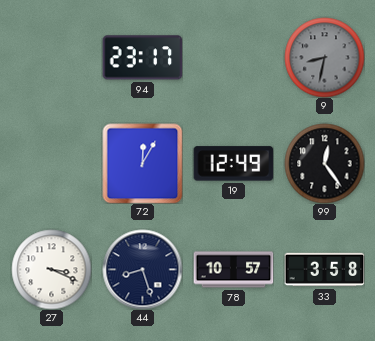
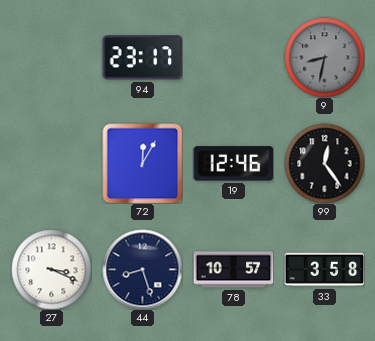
19: 12:49 -> 12:46 (233, 164)
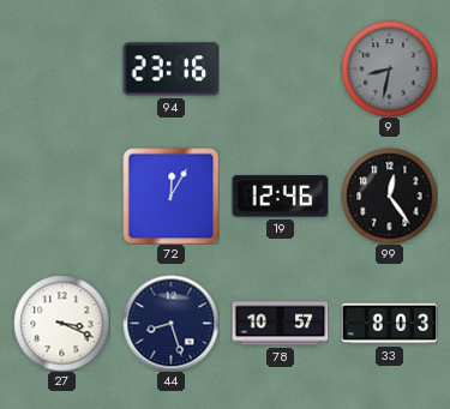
94: 23:17 -> 23:16 (170, 70)
33: 3:58 -> 8:03 (389, 324)
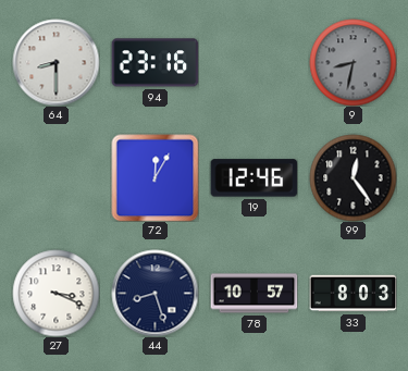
64: none -> 8:30 (55, 62)
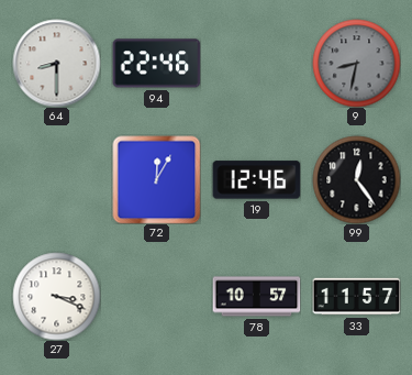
94: 23:16 -> 22:46 (156, 64)
44: 8:27 -> none (154, 293)
33: 8:03 -> 11:57 (356, 297)
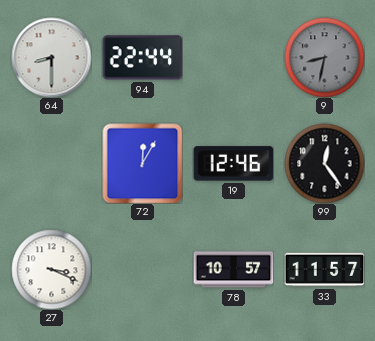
94: 22:46 -> 22:44 (142, 58)
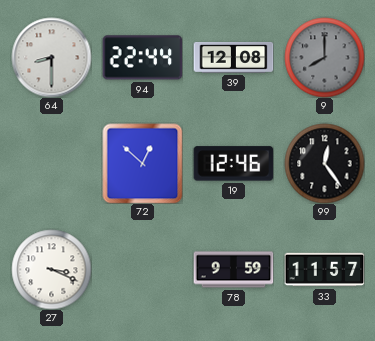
39: none -> 12:08 (233, 58)
9: 8:32 -> 8:00 (324, 57)
72: 12:05 -> 12:52 (142, 163)
78: 10:57 -> 9:59 (233, 270)
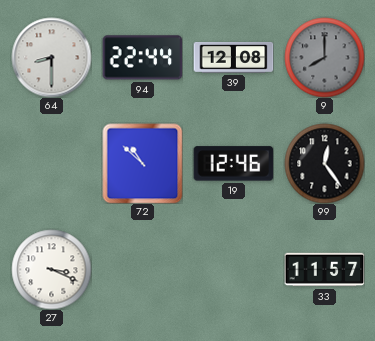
72: 12:52 -> 10:52 (142, 163)
78: 9:59 -> none (233, 270)
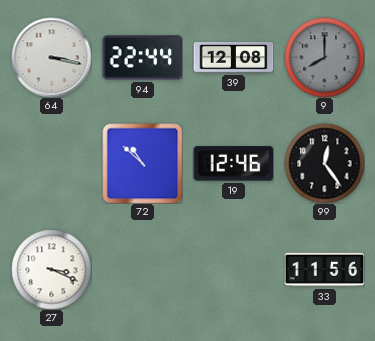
64: 8:30 -> 3:17 (51, 57)
33: 11:57 -> 11:56 (324, 270)
